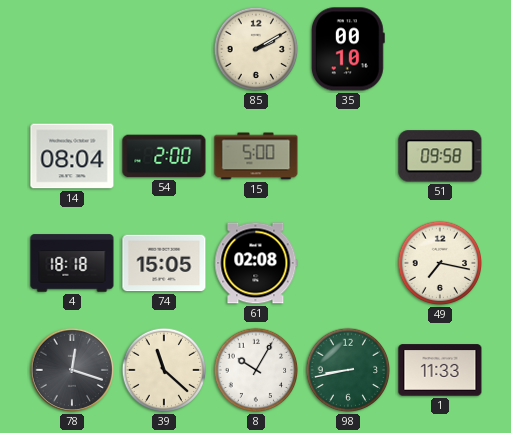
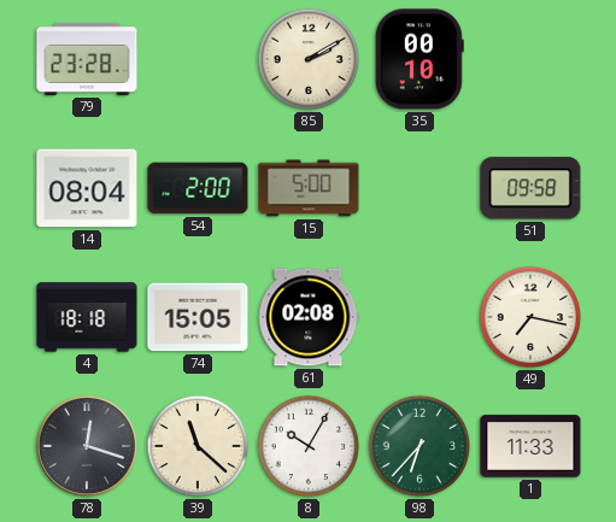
79: none -> 23:28 (87, 59)
98: 8:43 -> 6:37 (420, 446)
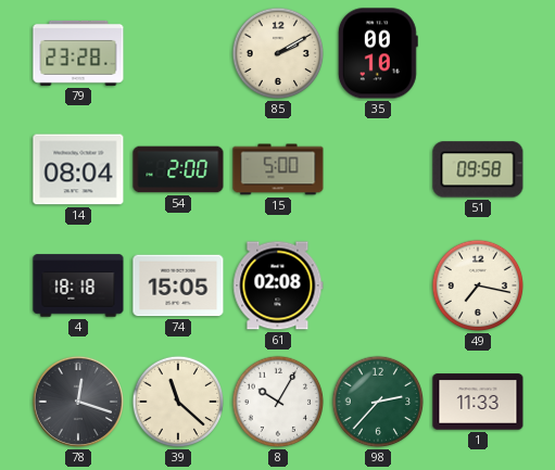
98: 6:37 -> 2:37 (378, 402)
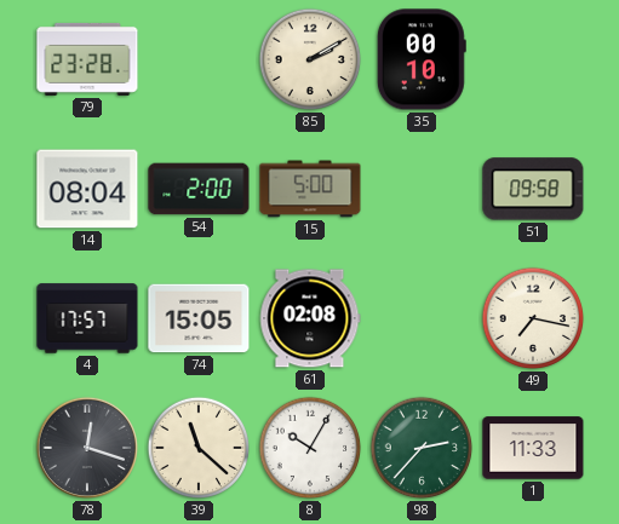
4: 18:18 -> 17:57 (87, 318)
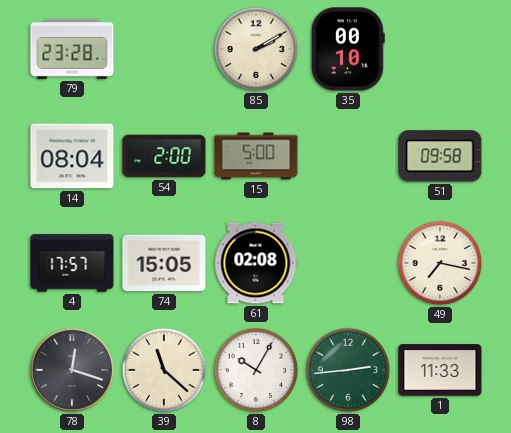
98: 2:37 -> 2:44 (348, 370)
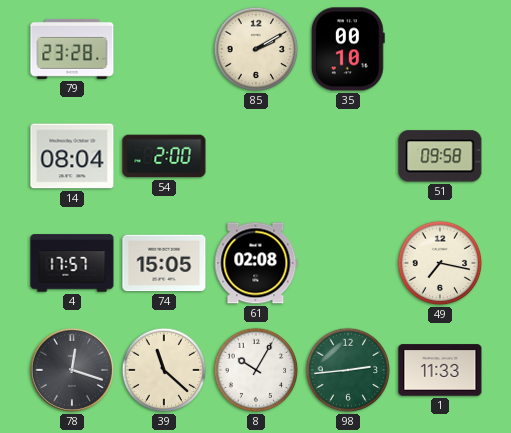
15: 5:00 -> none (256, 156)
